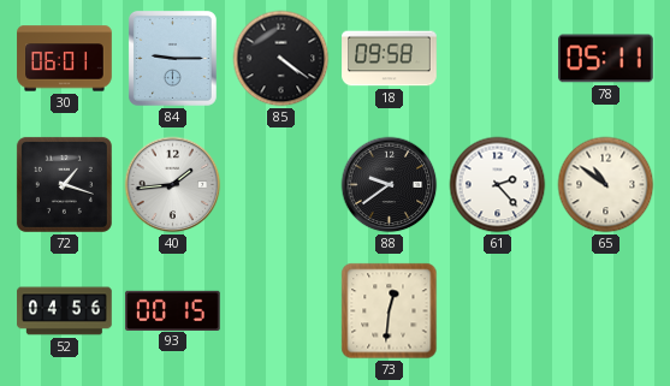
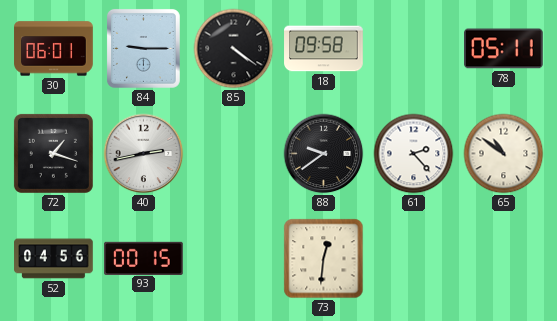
40: 1:44 -> 2:43 (144, 154)
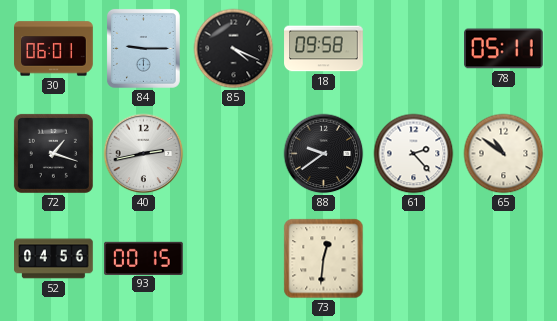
85: 4:21 -> 4:19 (234, 49)
